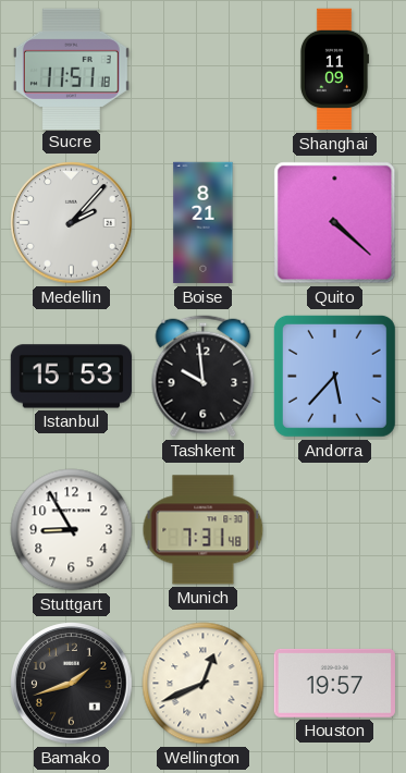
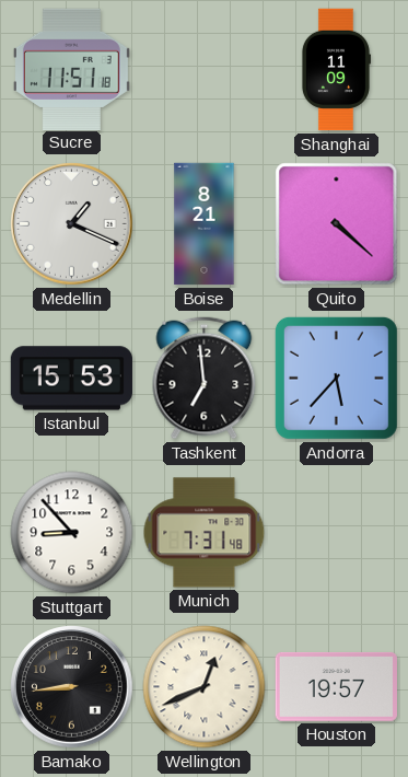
Medellin: 2:07 -> 1:19 (72, 224)
Tashkent: 9:59 -> 6:59 (205, 379)
Stuttgart: 8:55 -> 8:53 (72, 533)
Bamako: 1:42 -> 8:44 (72, 687)
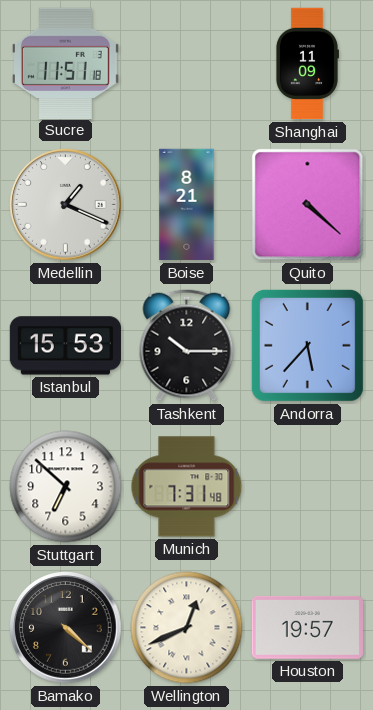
Tashkent: 6:59 -> 10:15 (187, 346)
Stuttgart: 8:53 -> 6:52 (66, 487)
Bamako: 8:44 -> 4:22 (66, 628)
